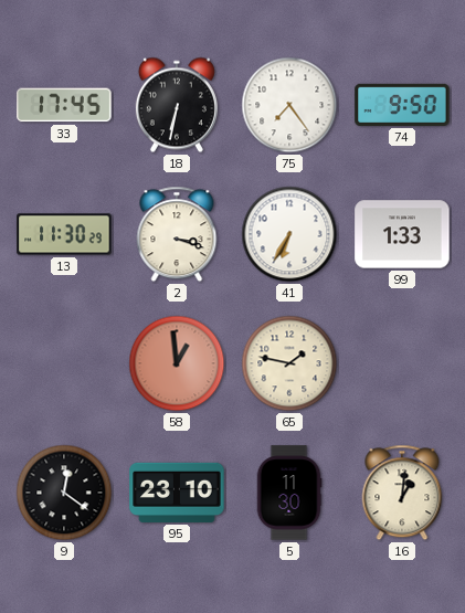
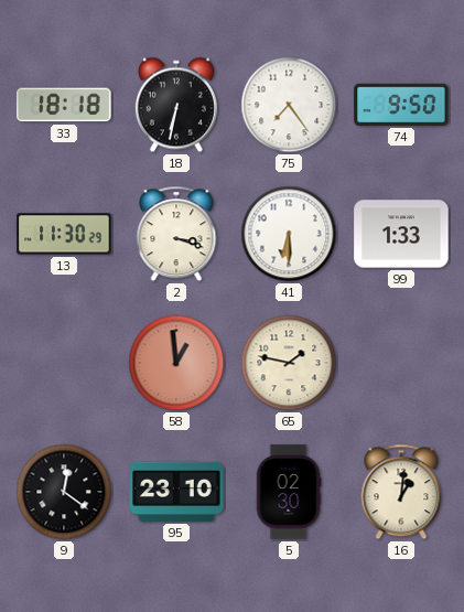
33: 17:45 -> 18:18 (64, 105)
41: 6:35 -> 6:30 (289, 234)
5: 11:30 -> 02:30 (289, 492)
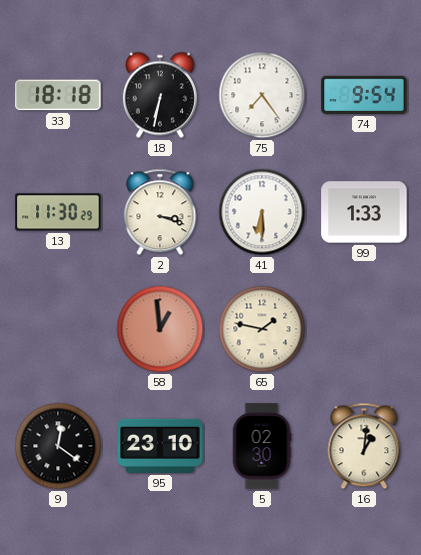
74: 9:50 -> 9:54 (364, 95)
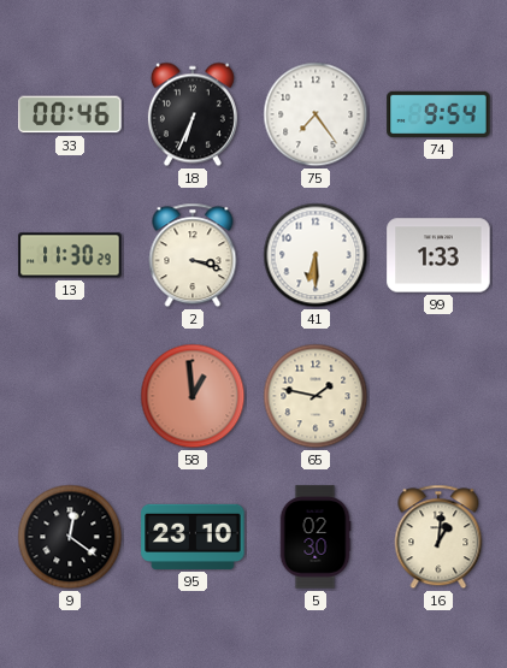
33: 18:18 -> 00:46 (70, 114)
18: 6:32 -> 6:34 (193, 114)
